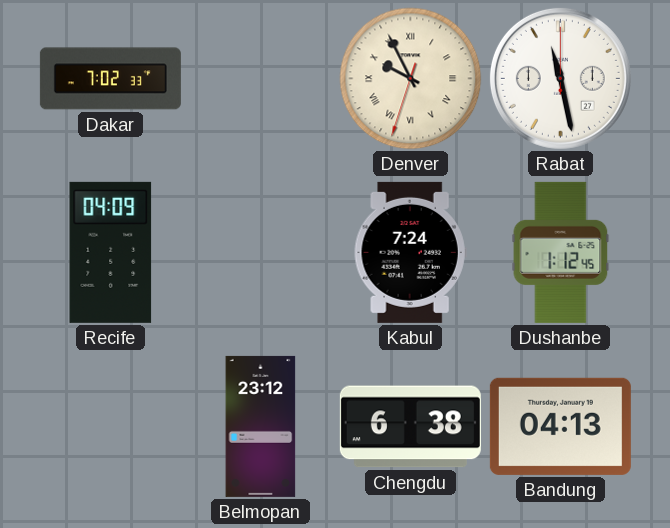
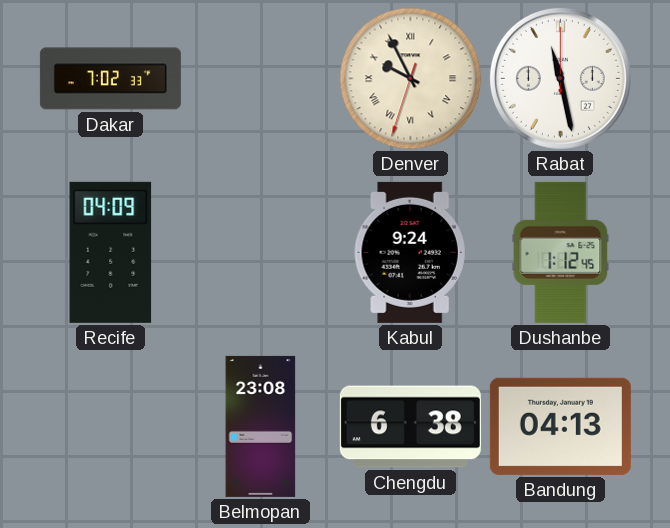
Kabul: 7:24 -> 9:24 (410, 252)
Belmopan: 23:12 -> 23:08 (261, 426)
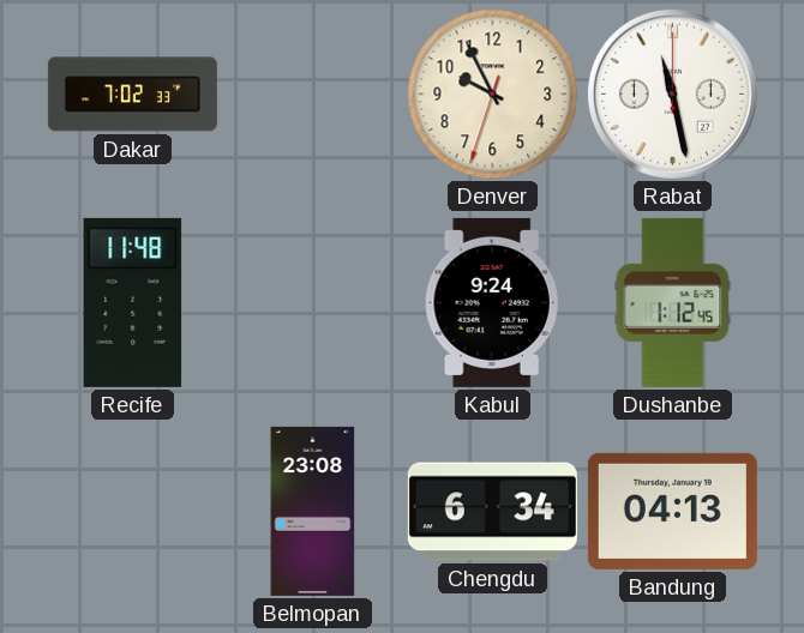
Denver numerals: Roman -> Arabic (493, 95)
Recife: 04:09 -> 11:48 (133, 302)
Chengdu: 6:38 -> 6:34 (492, 512)
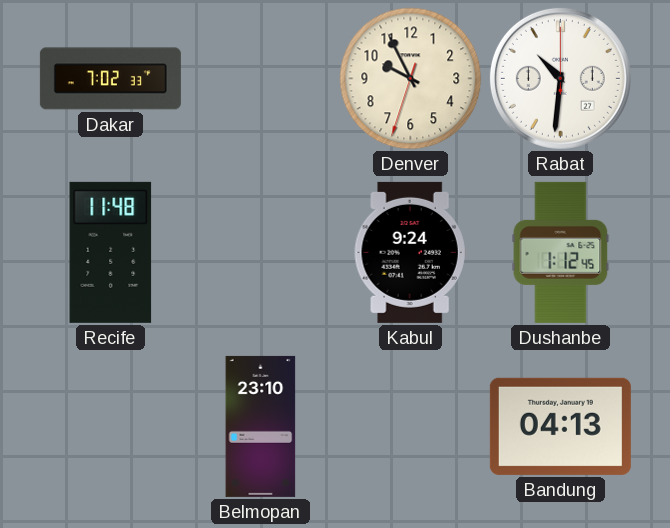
Rabat: 11:28 -> 10:31 (560, 78)
Belmopan: 23:08 -> 23:10 (261, 426)
Chengdu: 6:34 -> none (492, 512)
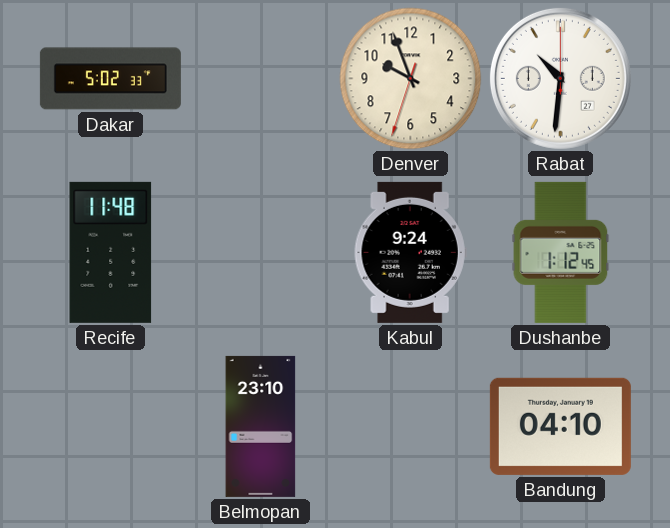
Dakar: 7:02 -> 5:02 (110, 79)
Denver: 9:55 -> 9:56 (411, 79)
Bandung: 04:13 -> 04:10 (560, 426)
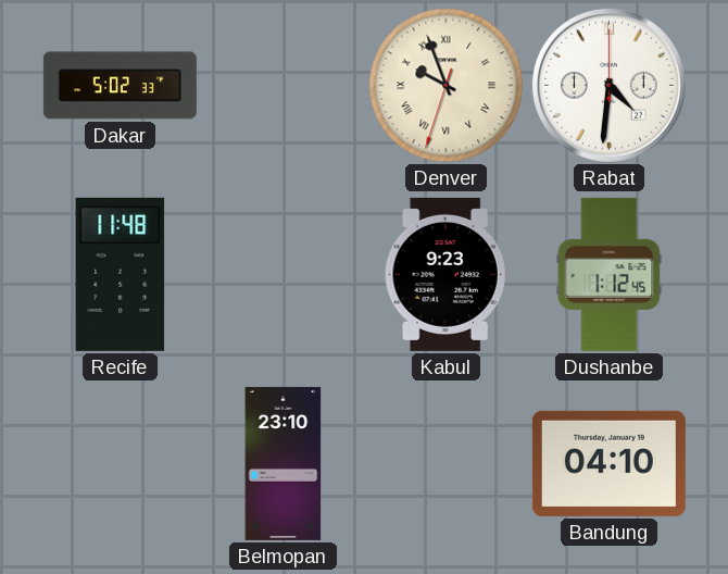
Denver numerals: Arabic -> Roman (447, 86)
Rabat: 10:31 -> 4:31 (608, 85)
Kabul: 9:24 -> 9:23 (445, 274)
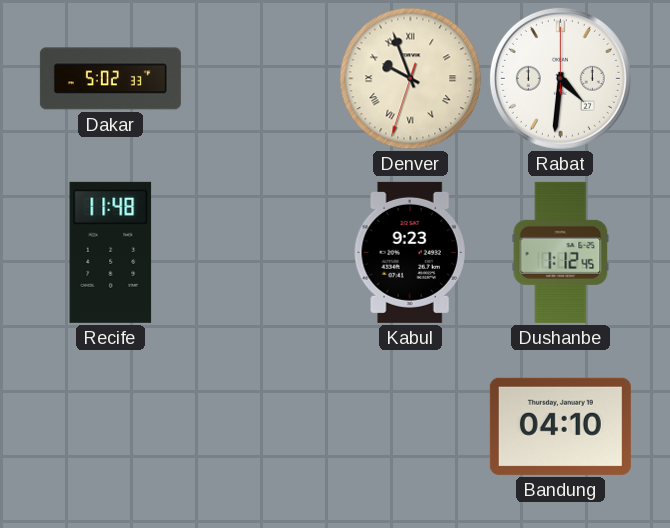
Belmopan: 23:10 -> none (284, 463)
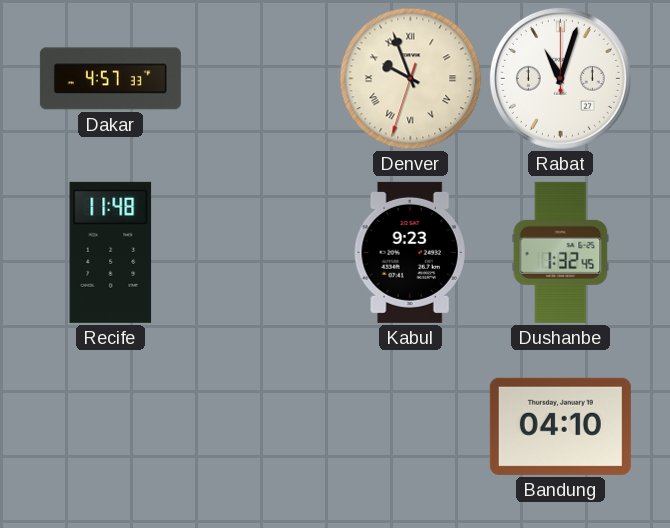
Dakar: 5:02 -> 4:57 (110, 79)
Rabat: 4:31 -> 11:03 (560, 78)
Dushanbe: 1:12 -> 1:32 (561, 252)
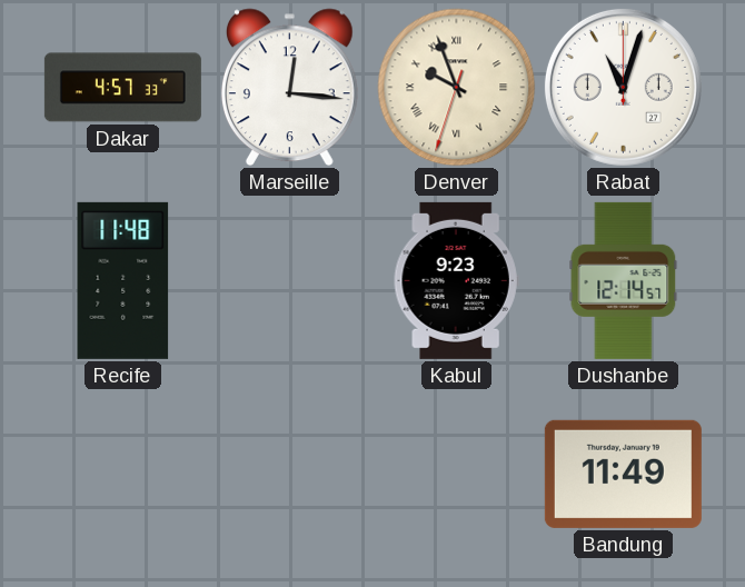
Marseille: none -> 12:16 (289, 88)
Dushanbe: 1:32 -> 12:14 (624, 280)
Bandung: 04:10 -> 11:49 (623, 474)
